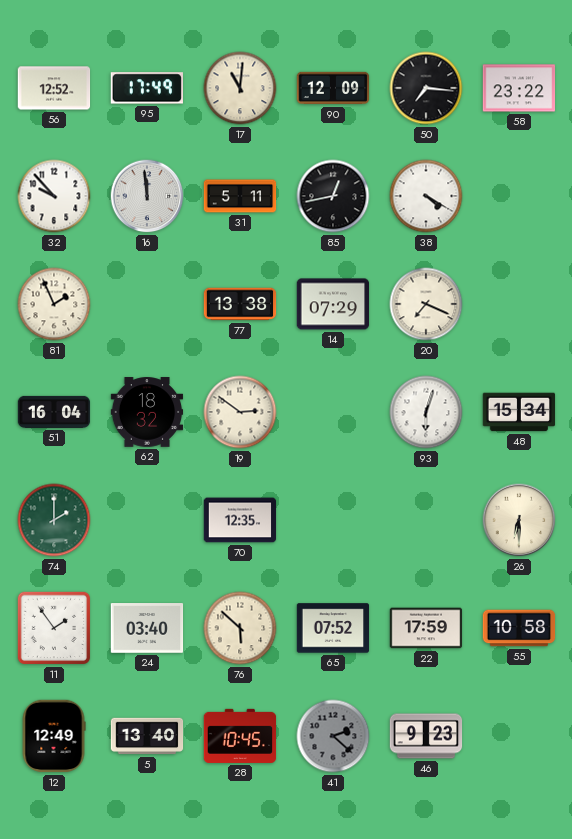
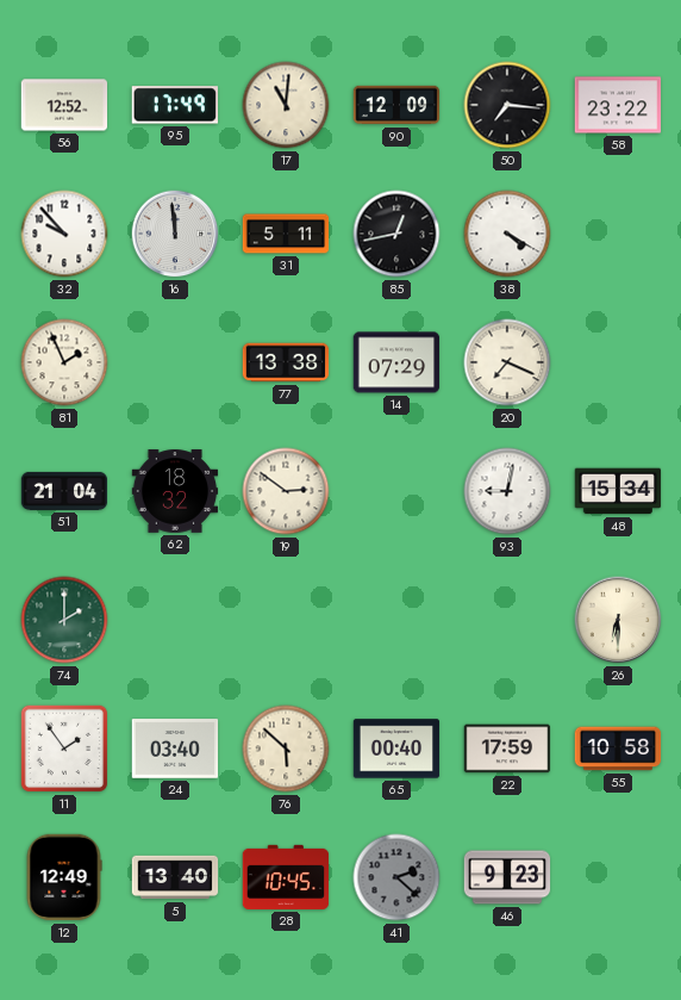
51: 16:04 -> 21:04 (64, 491)
93: 6:03 -> 9:02 (507, 491)
70: 12:35 -> none (240, 520)
65: 07:52 -> 00:40 (396, 749)
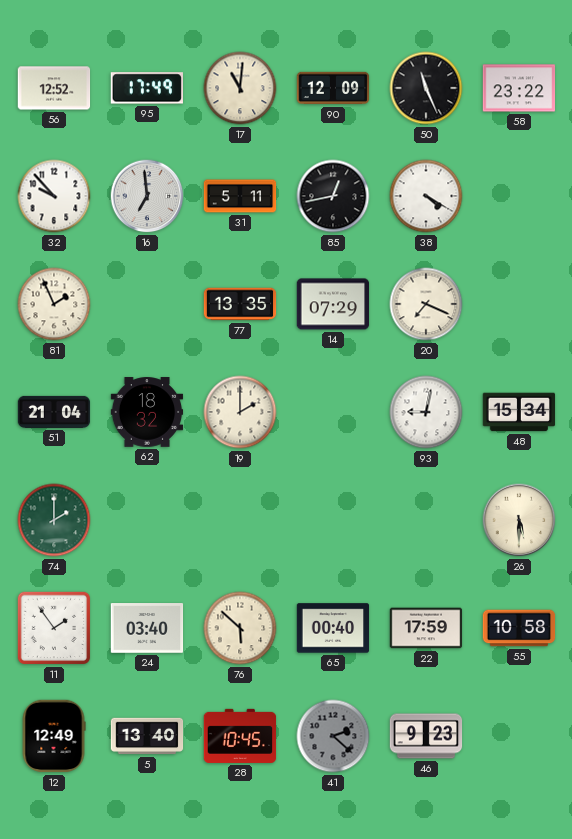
50: 7:16 -> 11:26 (426, 88)
16: 11:59 -> 6:59 (147, 196)
77: 13:38 -> 13:35 (240, 304)
19: 2:51 -> 2:00 (240, 412)
26: 6:30 -> 5:30 (519, 520)
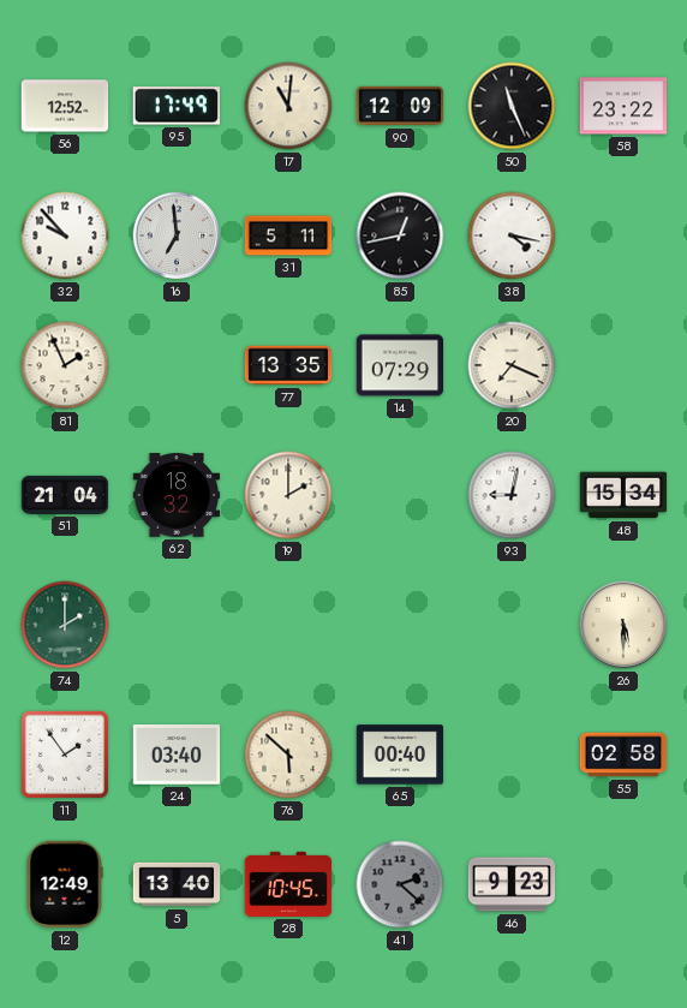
38: 4:20 -> 4:17 (512, 235)
22: 17:59 -> none (426, 628)
55: 10:58 -> 02:58 (623, 754)
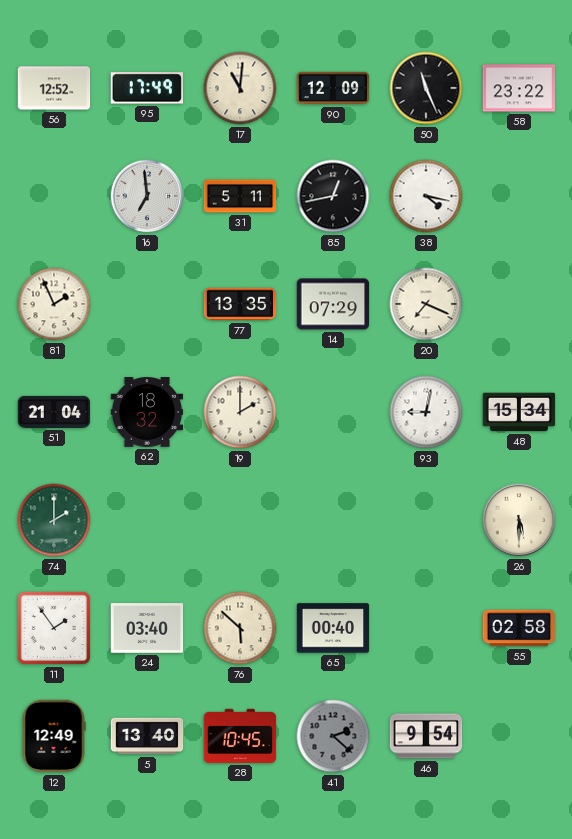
32: 9:53 -> none (65, 235)
46: 9:23 -> 9:54 (426, 736)
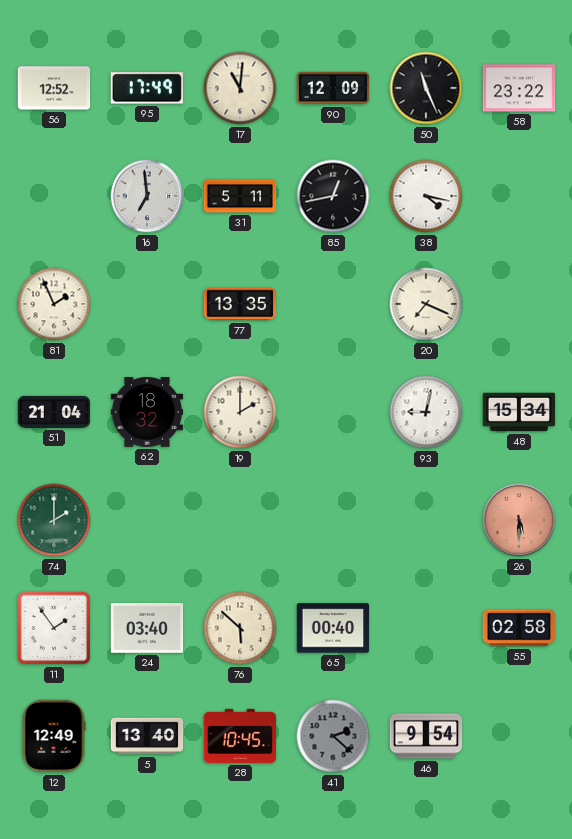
14: 07:29 -> none (333, 304)
26 dial: cream -> salmon (519, 520)
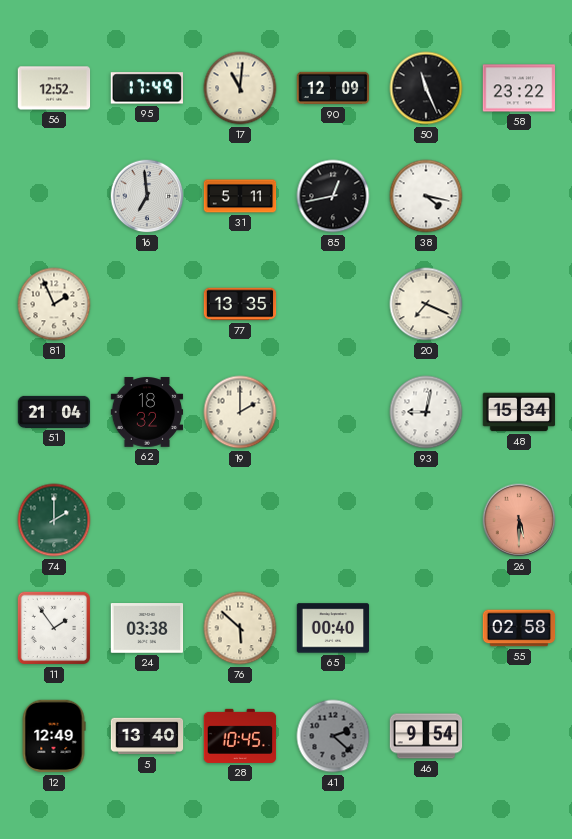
24: 03:40 -> 03:38 (147, 628)
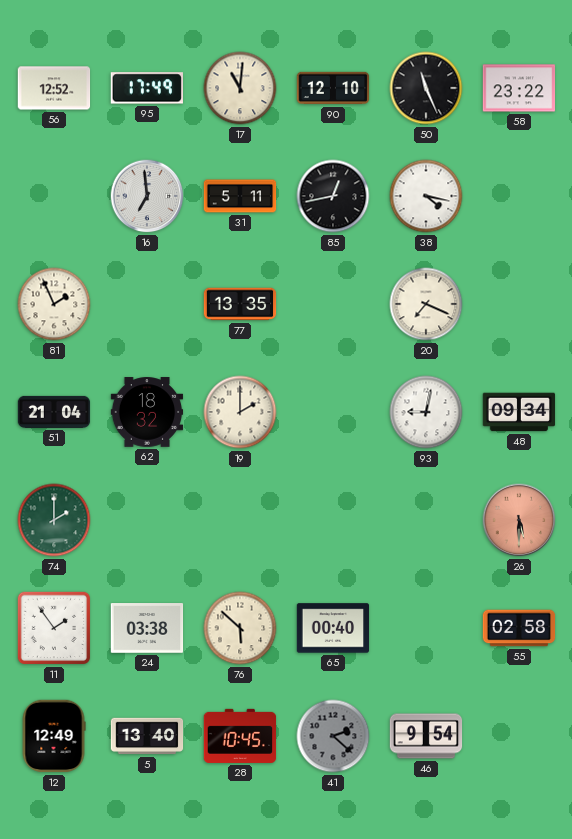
90: 12:09 -> 12:10 (333, 88)
48: 15:34 -> 09:34 (519, 412)
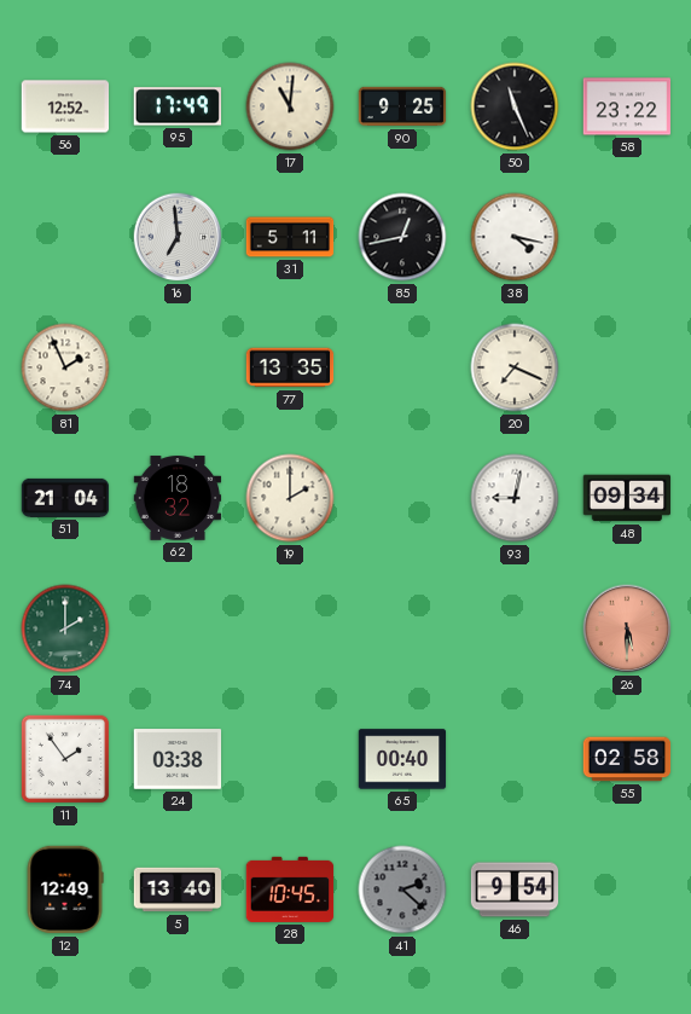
90: 12:10 -> 9:25 (402, 106)
76: 5:52 -> none (240, 628)
